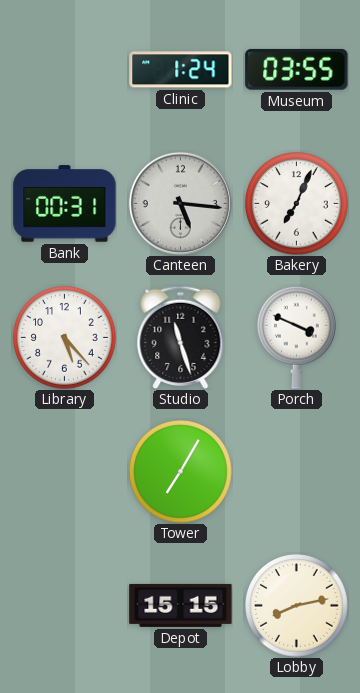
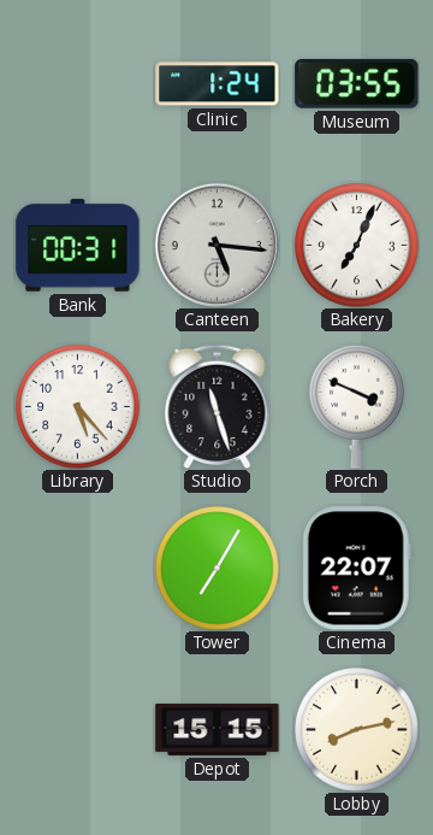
Cinema: none -> 22:07 (356, 569)
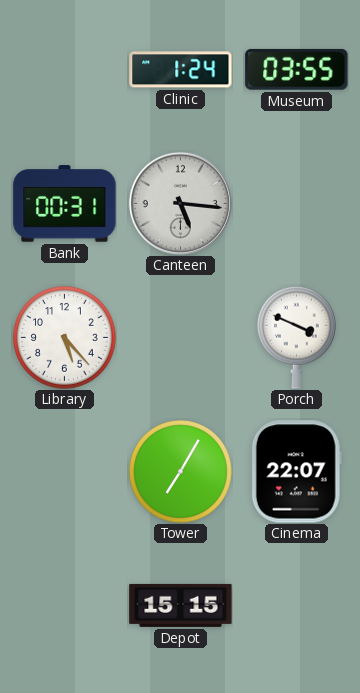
Bakery: 7:04 -> none (357, 246)
Studio: 11:27 -> none (218, 406)
Lobby: 8:13 -> none (357, 730)
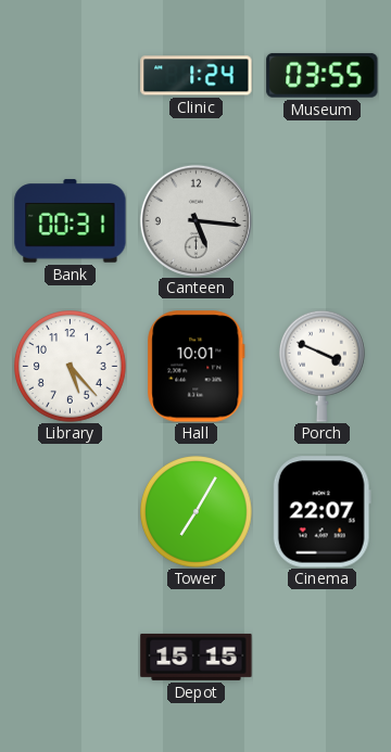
Hall: none -> 10:01 (197, 367)
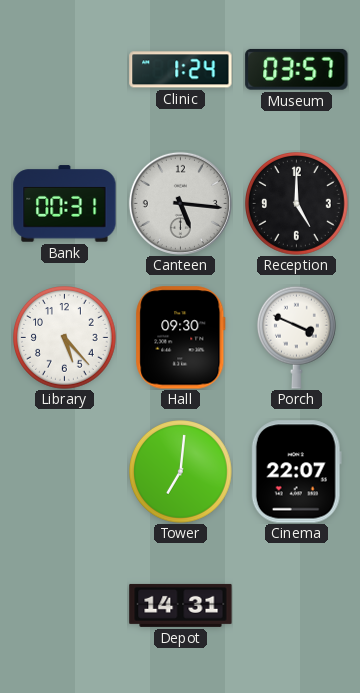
Museum: 03:55 -> 03:57 (297, 69)
Reception: none -> 5:00 (297, 204)
Hall: 10:01 -> 09:30 (181, 338)
Tower: 7:05 -> 7:01 (181, 472)
Depot: 15:15 -> 14:31 (181, 605)
